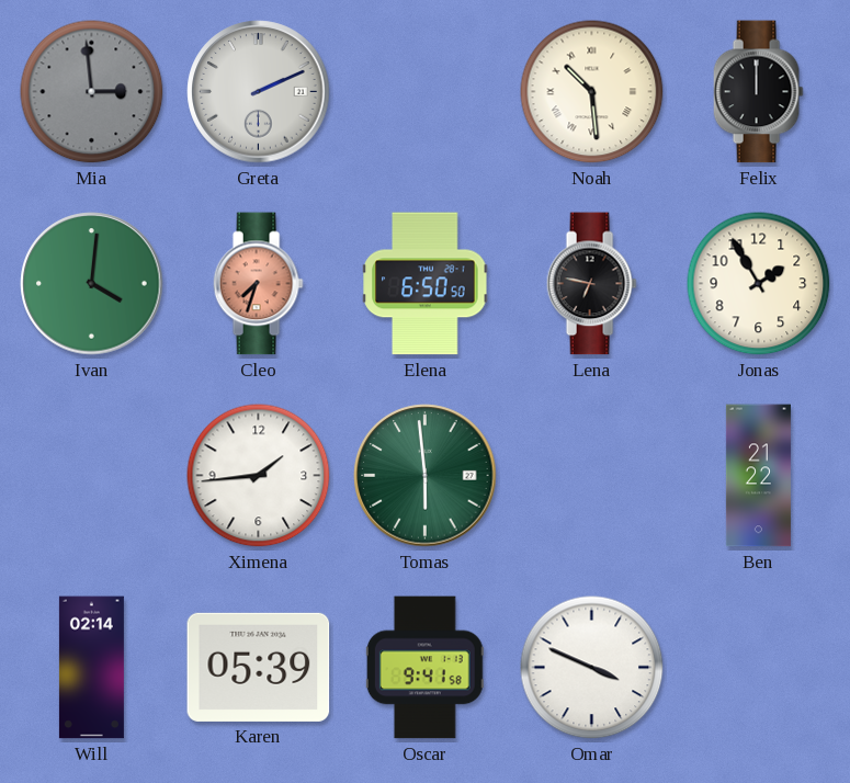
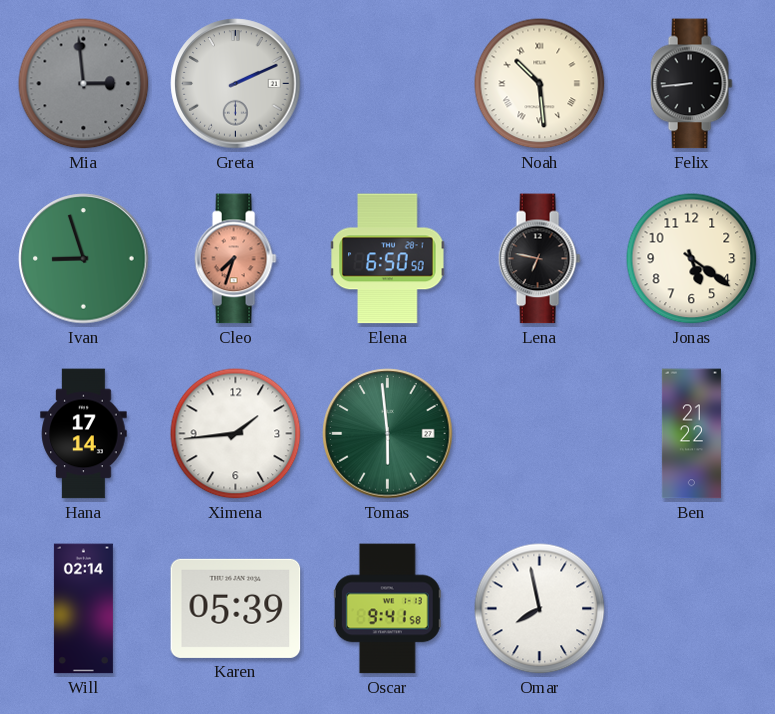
Felix: 12:00 -> 8:44 (691, 84)
Ivan: 4:01 -> 8:57 (84, 259)
Jonas: 1:55 -> 5:21 (692, 259)
Hana: none -> 17:14 (84, 434)
Omar: 3:49 -> 7:58 (540, 609)
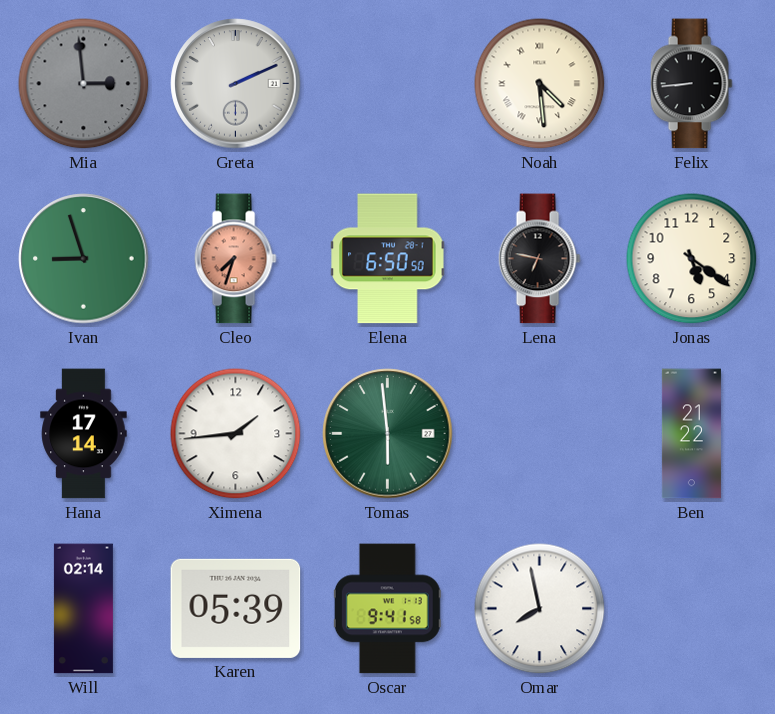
Noah: 10:29 -> 4:29 (540, 84)
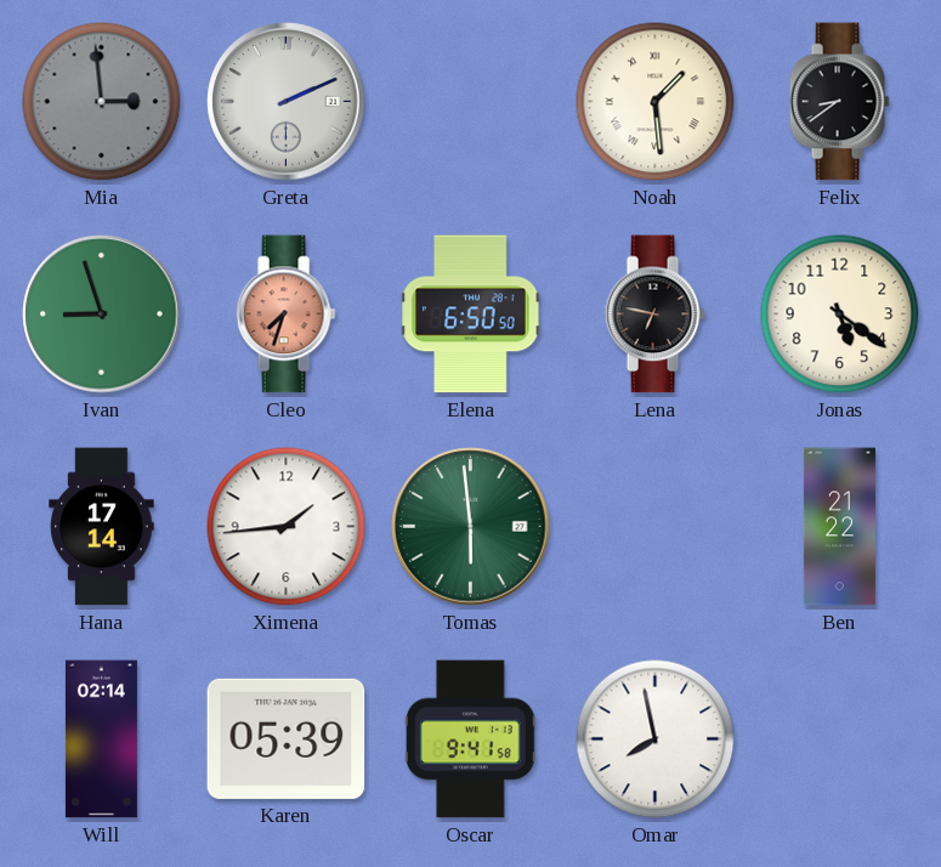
Noah: 4:29 -> 1:29 (656, 102)
Felix: 8:44 -> 8:39 (839, 102)
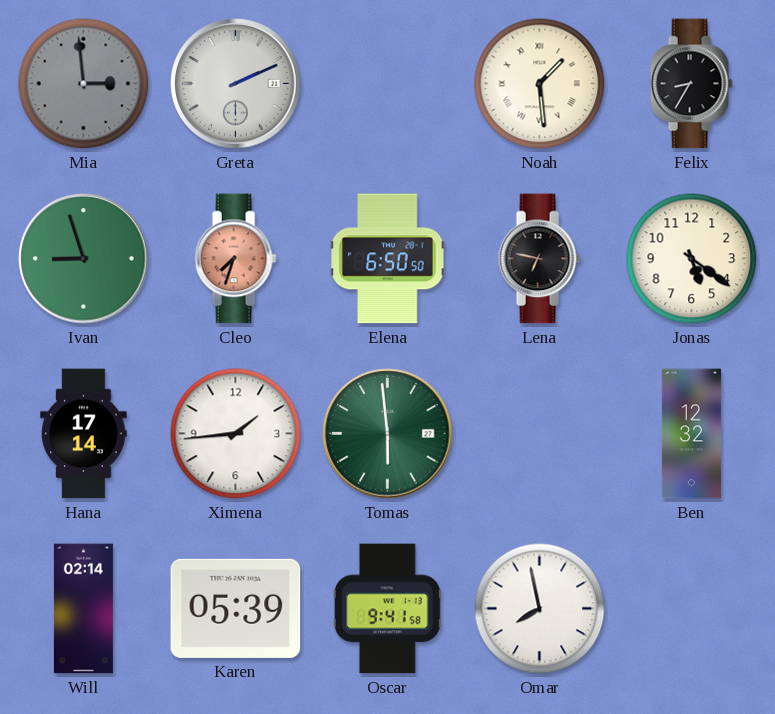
Felix: 8:39 -> 8:35 (691, 84)
Ben: 21:22 -> 12:32 (691, 434)
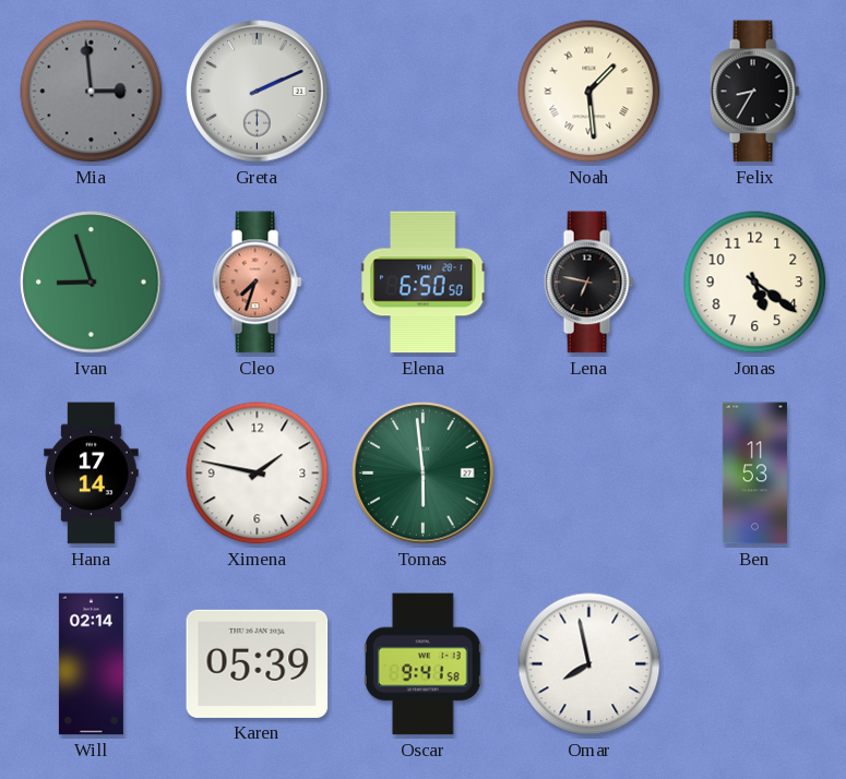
Ximena: 1:44 -> 1:47 (258, 474)
Ben: 12:32 -> 11:53 (754, 474)
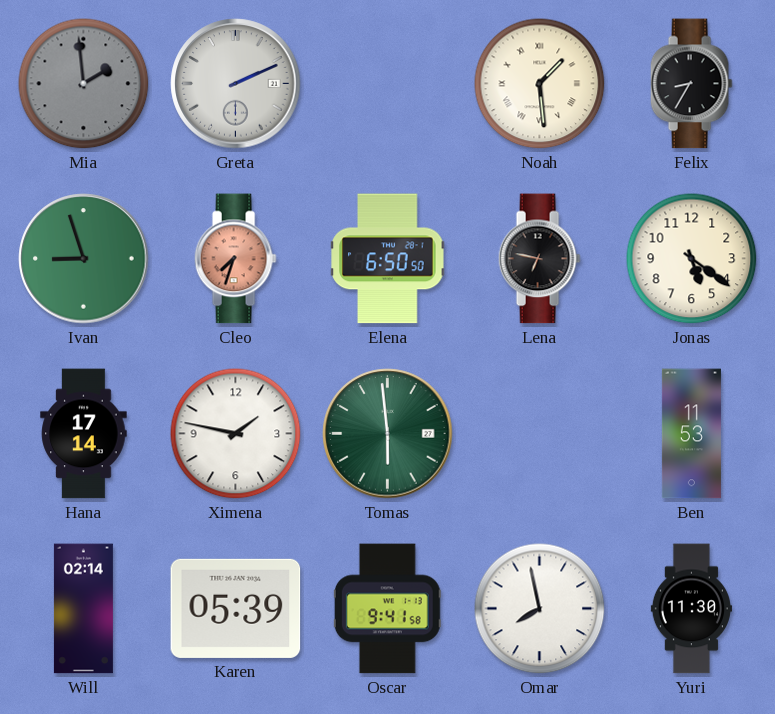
Mia: 2:59 -> 1:59 (84, 84)
Yuri: none -> 11:30 (691, 609)
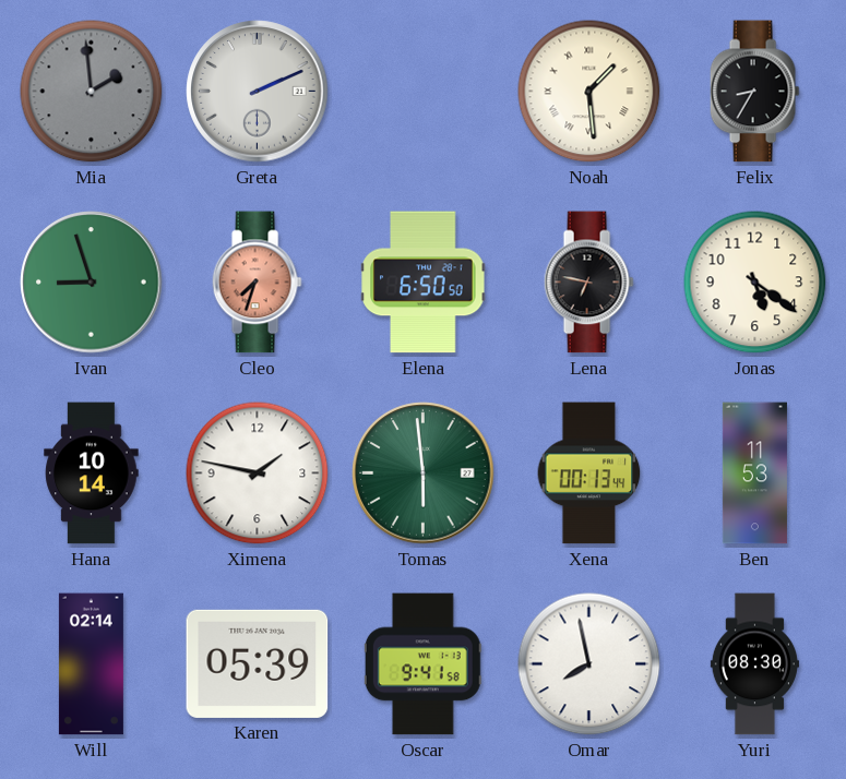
Hana: 17:14 -> 10:14 (92, 474)
Xena: none -> 00:13 (589, 474)
Yuri: 11:30 -> 08:30 (754, 664)
